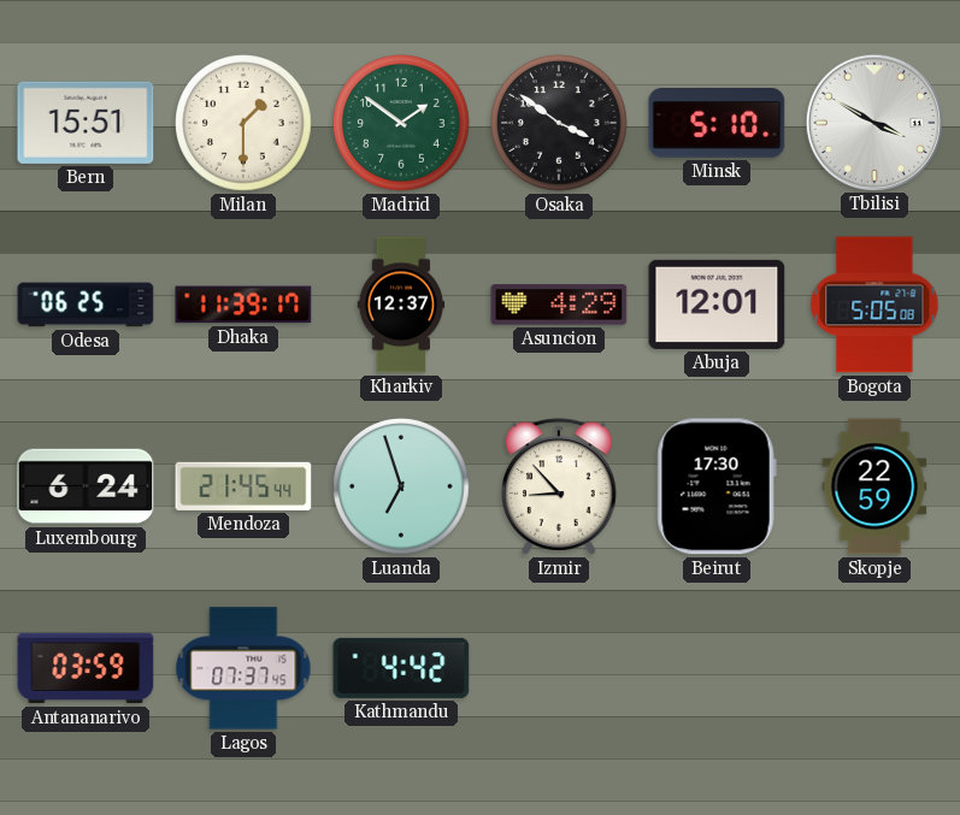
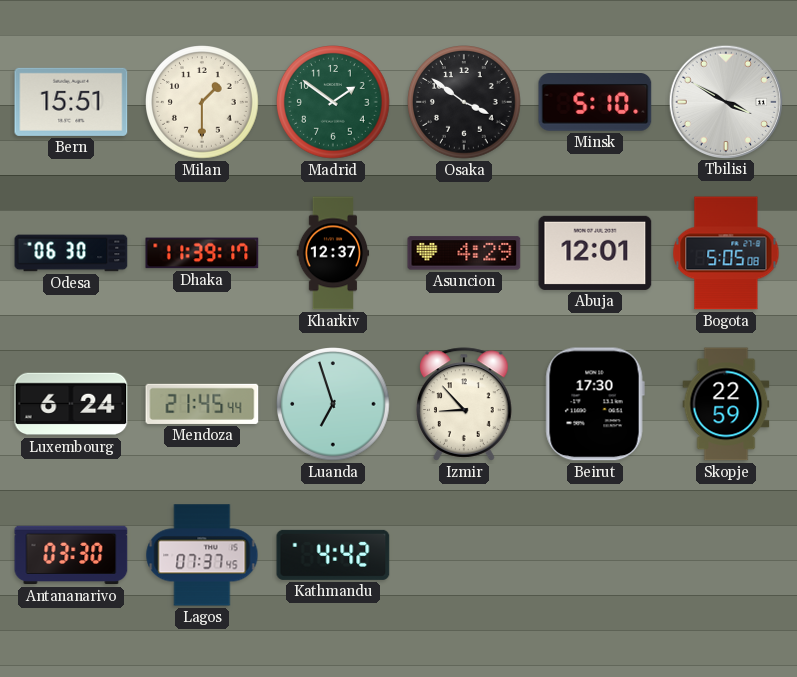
Odesa: 06:25 -> 06:30 (71, 253)
Antananarivo: 03:59 -> 03:30 (71, 555)
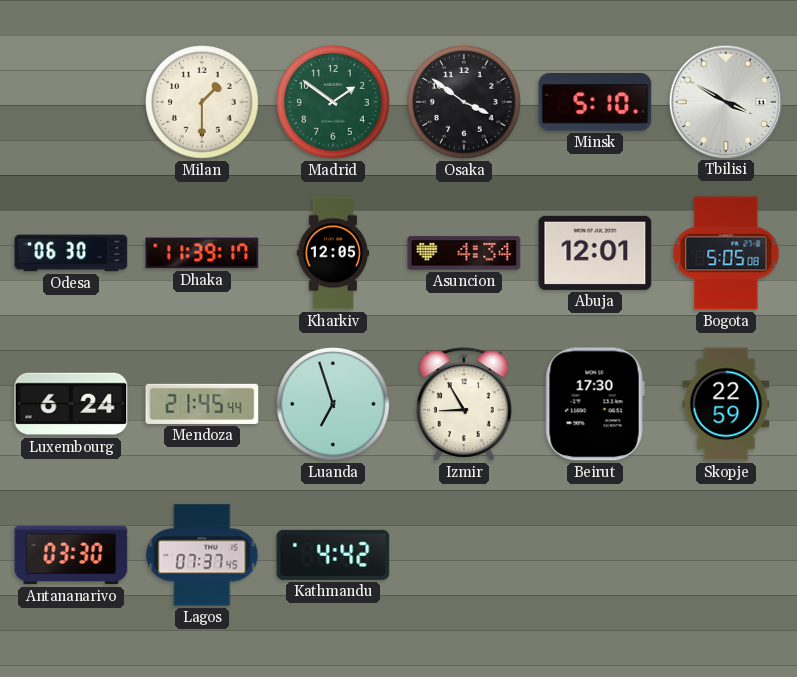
Bern: 15:51 -> none (71, 102)
Kharkiv: 12:37 -> 12:05 (333, 253)
Asuncion: 4:29 -> 4:34 (464, 253)
Izmir: 8:53 -> 8:55 (465, 404)
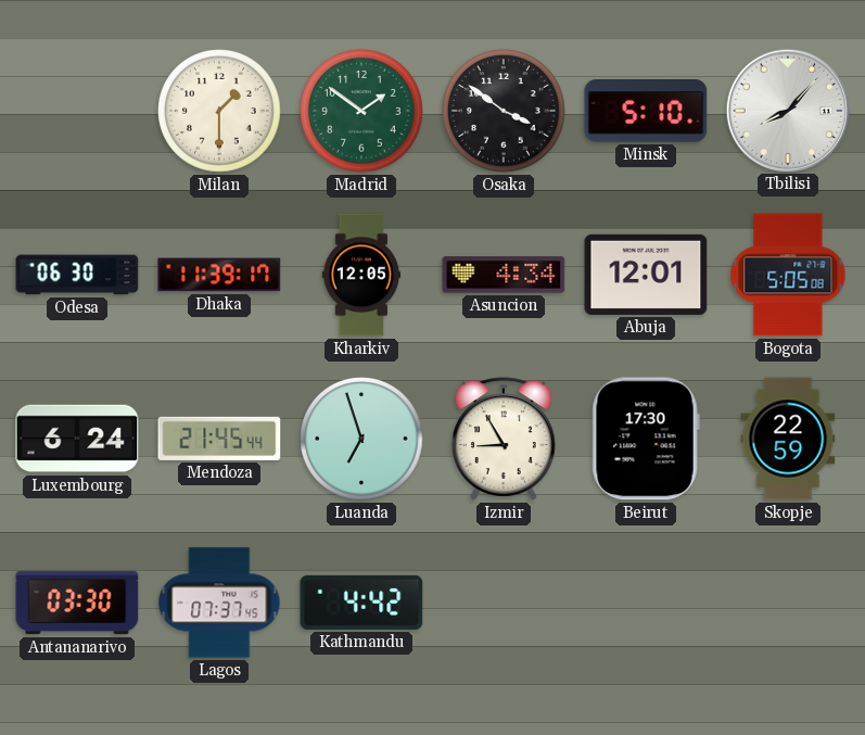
Tbilisi: 3:50 -> 8:07 (787, 110)
